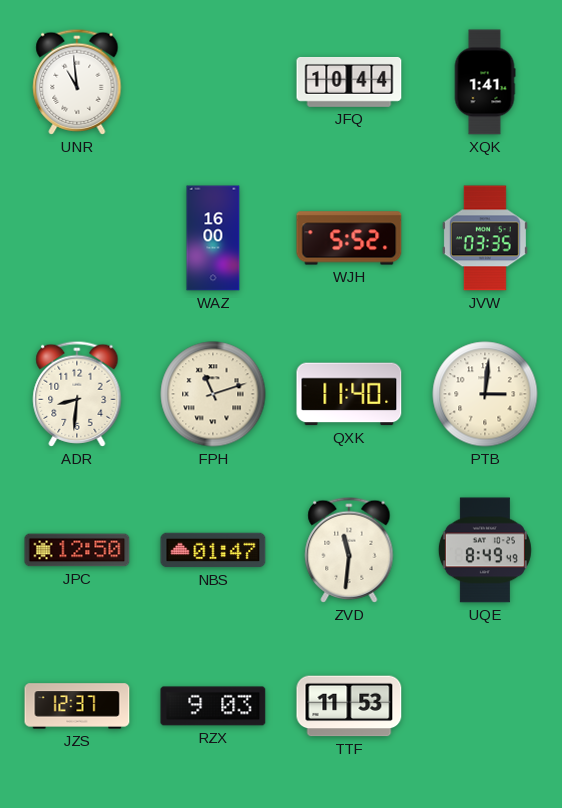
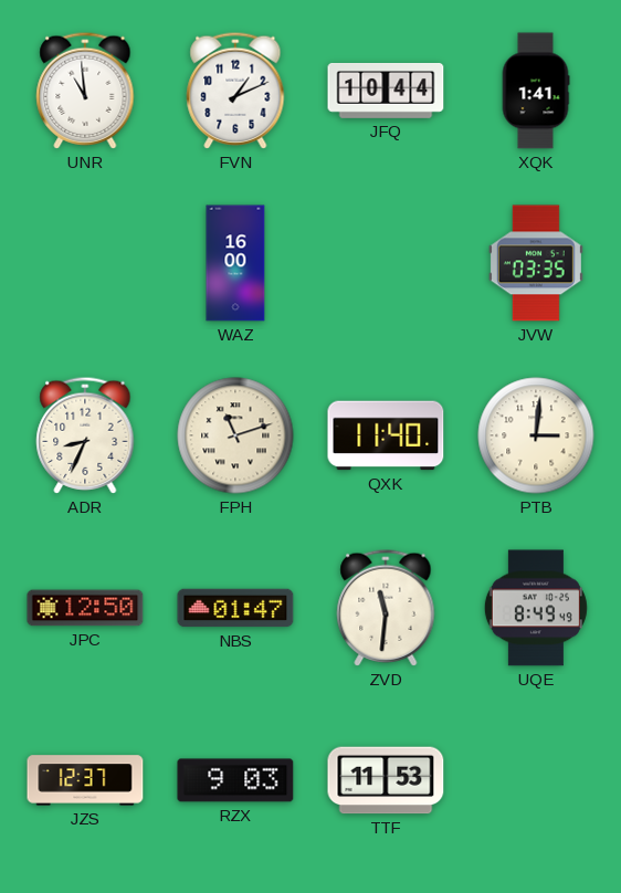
FVN: none -> 1:11 (235, 91)
WJH: 5:52 -> none (349, 238)
ADR: 8:31 -> 8:34 (85, 435)
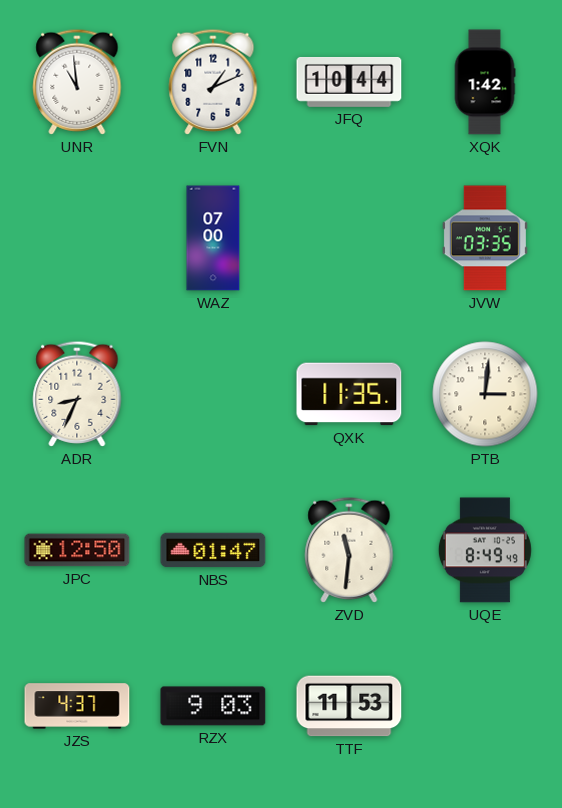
XQK: 1:41 -> 1:42 (485, 82)
WAZ: 16:00 -> 07:00 (213, 238)
FPH: 11:12 -> none (235, 435)
QXK: 11:40 -> 11:35 (349, 394)
JZS: 12:37 -> 4:37 (77, 706)
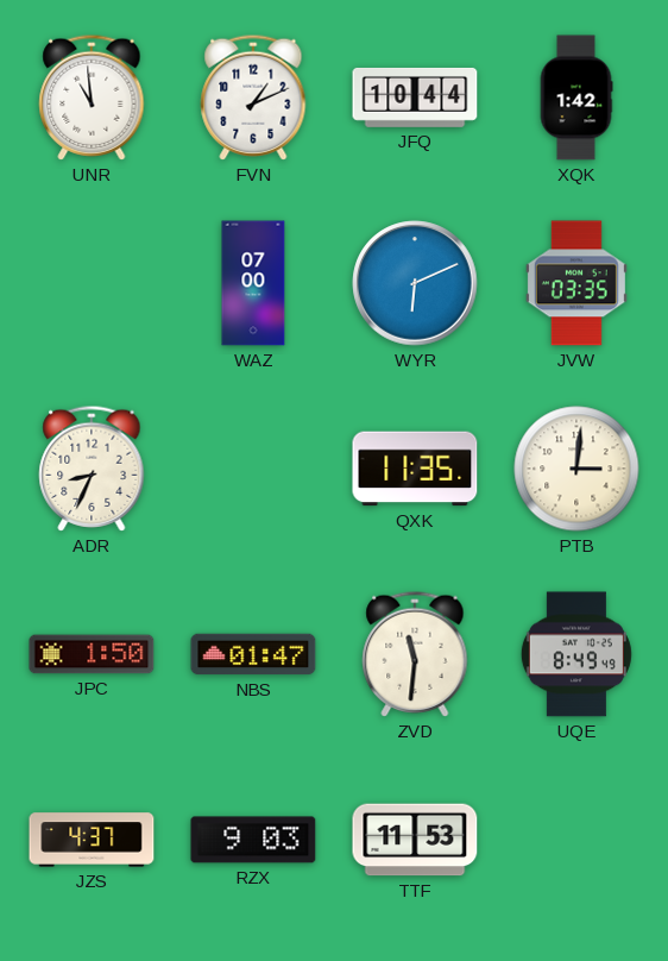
WYR: none -> 6:11 (415, 283)
JPC: 12:50 -> 1:50 (92, 654)
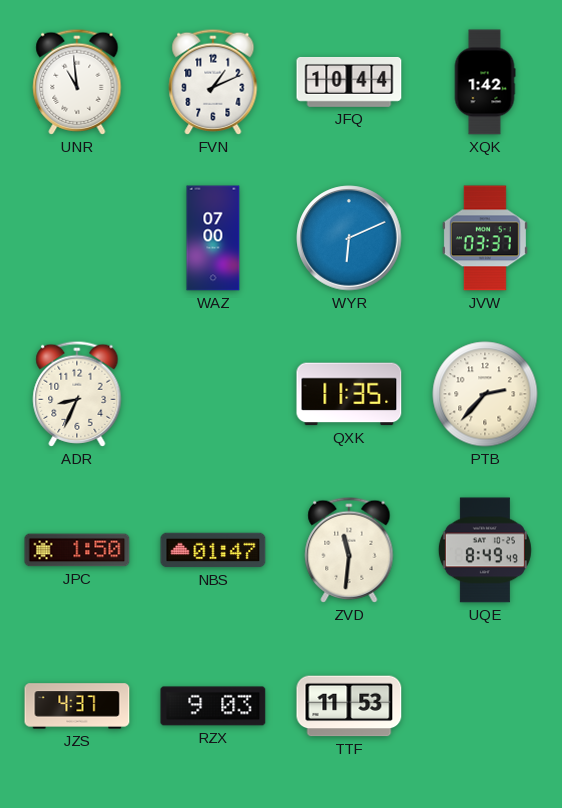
JVW: 03:35 -> 03:37 (485, 238)
PTB: 3:01 -> 2:37 (485, 394)
